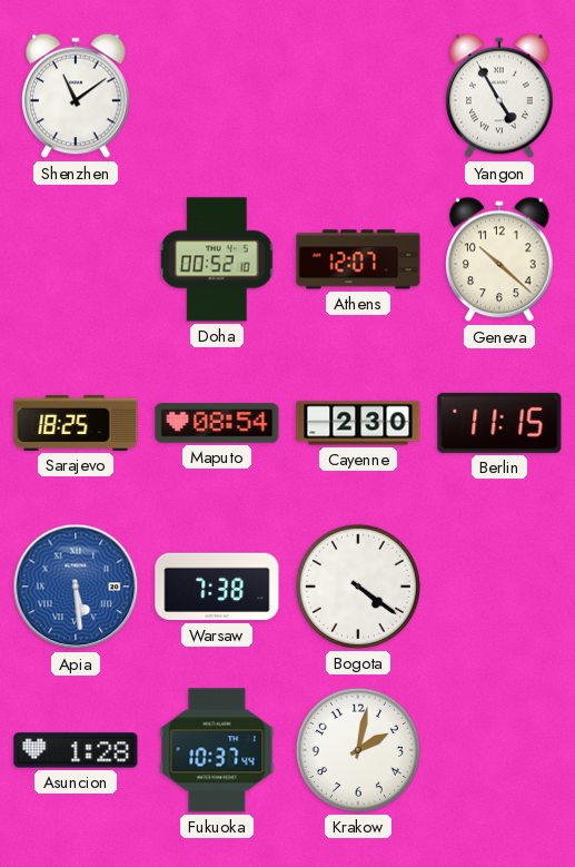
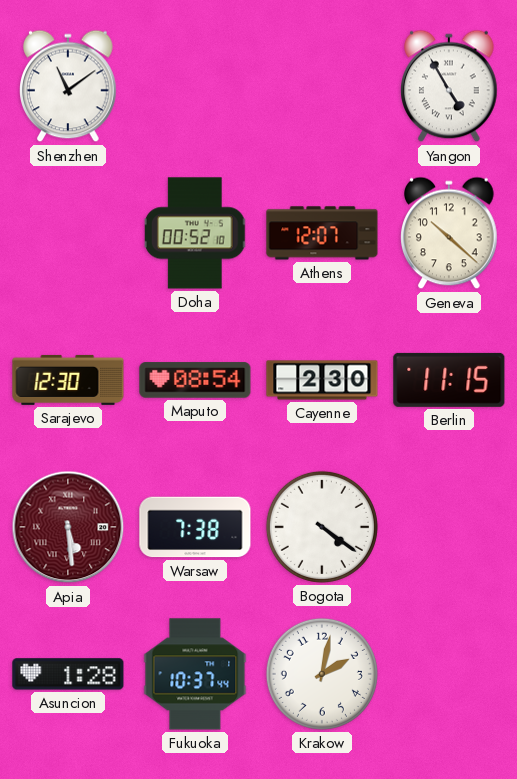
Sarajevo: 18:25 -> 12:30 (68, 380)
Apia dial: blue -> burgundy (68, 527)
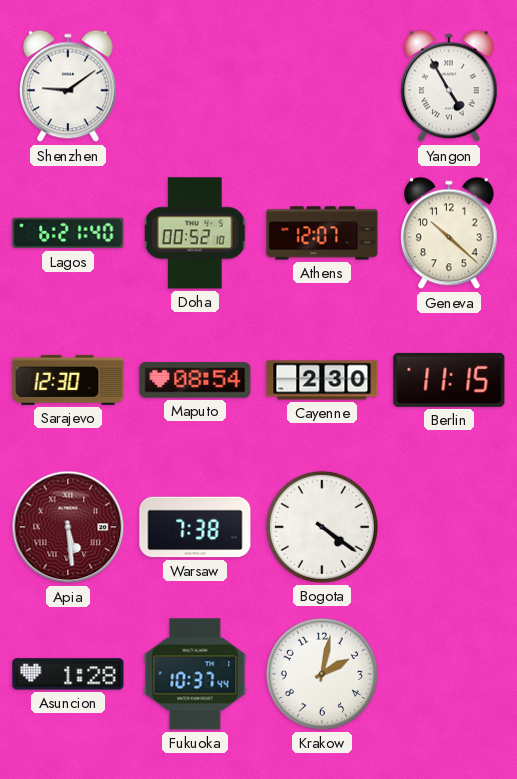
Shenzhen: 11:09 -> 9:09 (68, 86)
Lagos: none -> 6:21 (68, 233)
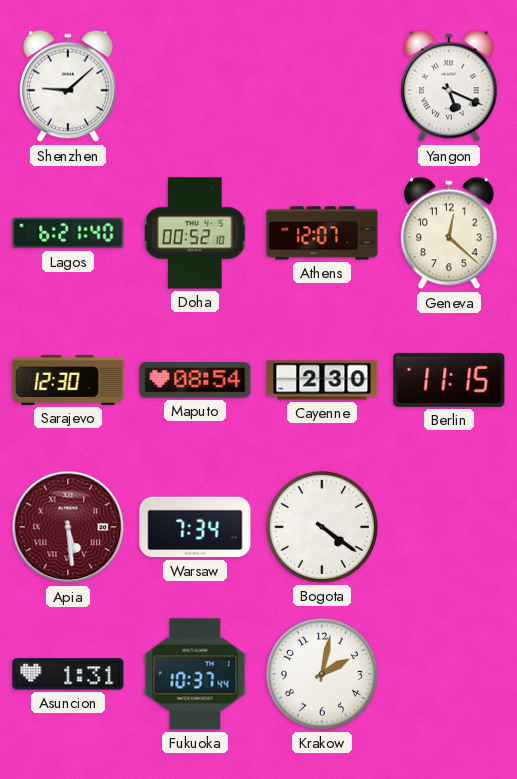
Shenzhen: 9:09 -> 9:08 (68, 86)
Yangon: 4:55 -> 5:19 (449, 86)
Geneva: 10:22 -> 12:22 (449, 233)
Warsaw: 7:38 -> 7:34 (195, 527)
Asuncion: 1:28 -> 1:31 (68, 674)
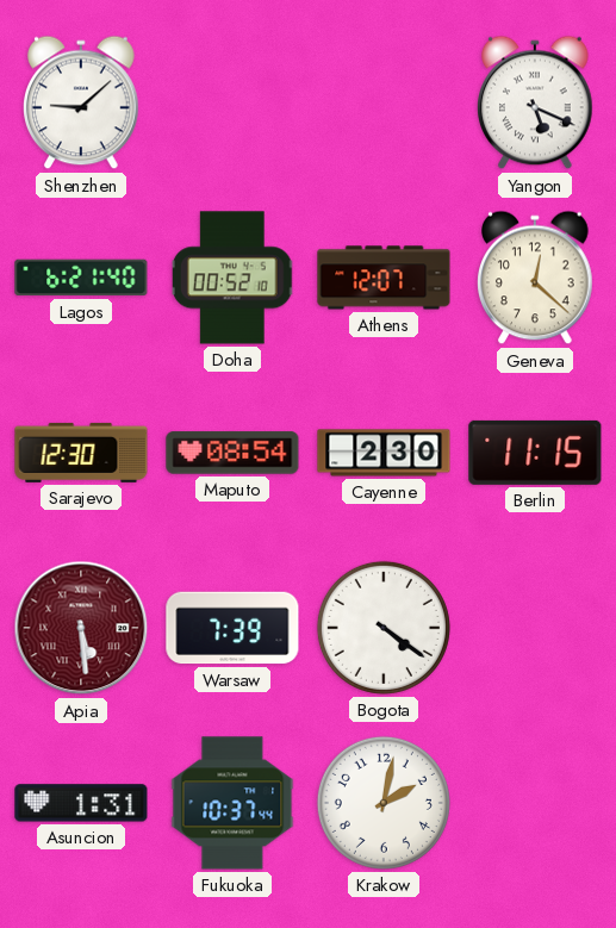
Warsaw: 7:34 -> 7:39 (232, 628)
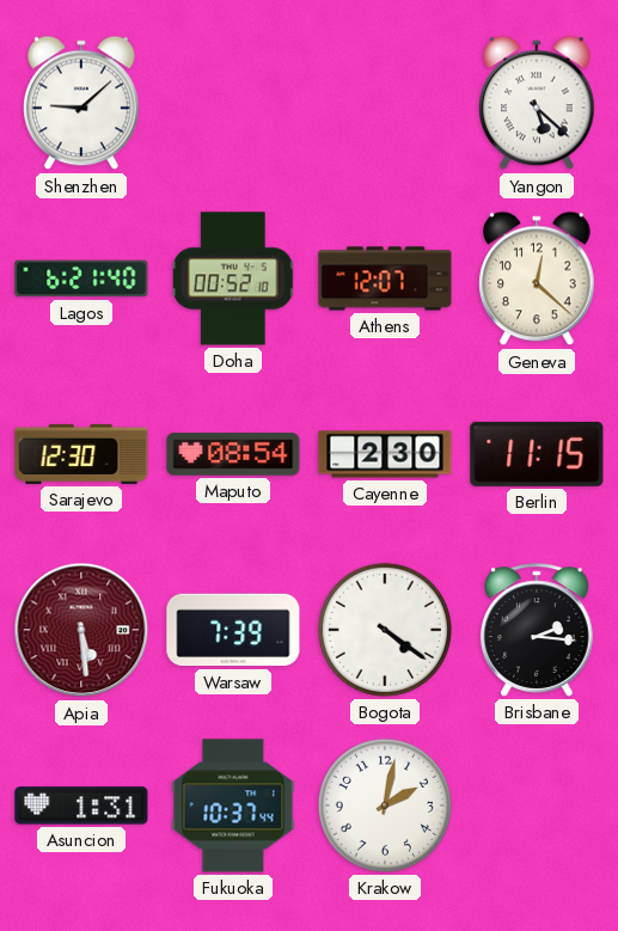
Yangon: 5:19 -> 5:22 (537, 103)
Brisbane: none -> 2:16 (538, 630)
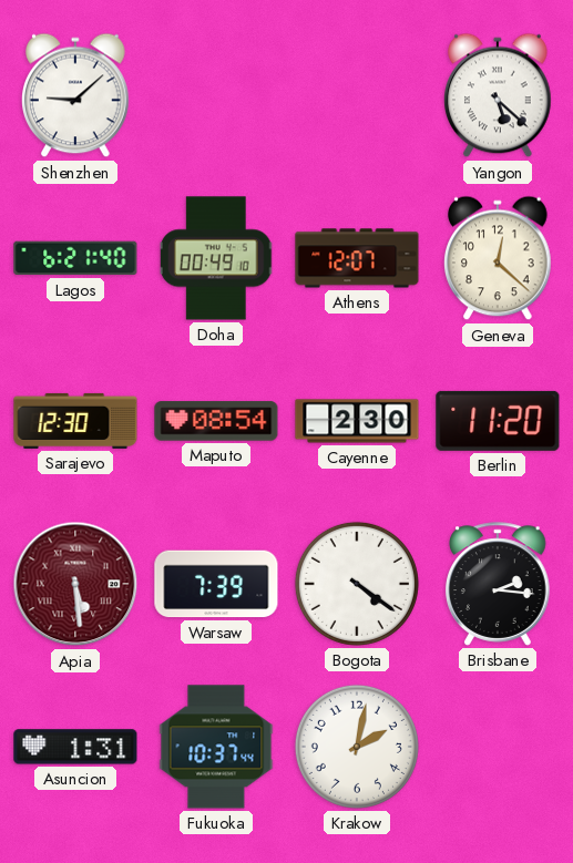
Doha: 00:52 -> 00:49 (216, 258)
Berlin: 11:15 -> 11:20 (498, 421)
